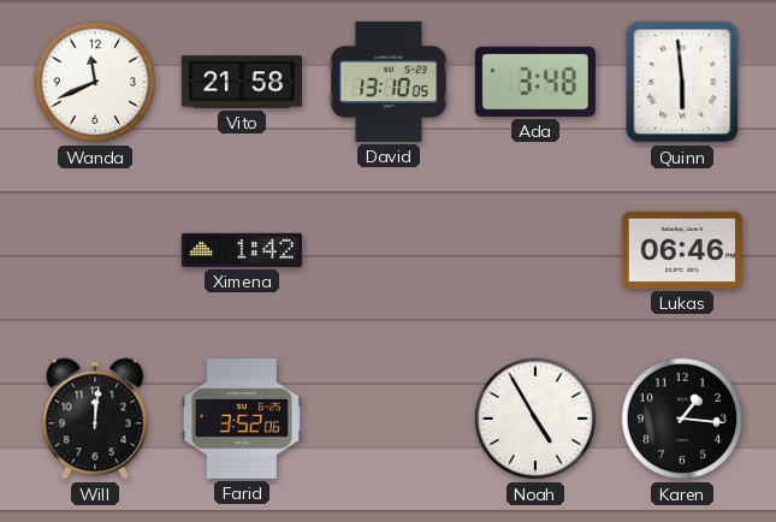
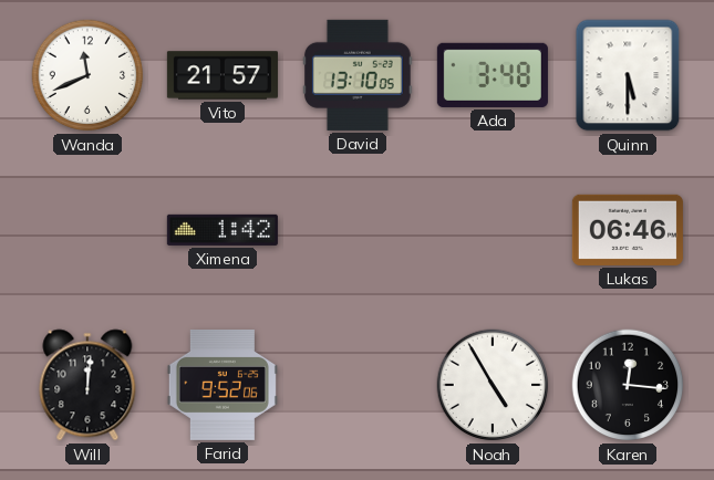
Vito: 21:58 -> 21:57 (223, 75)
Quinn: 5:59 -> 5:30 (628, 75)
Farid: 3:52 -> 9:52 (223, 385)
Karen: 1:16 -> 12:16 (628, 385)
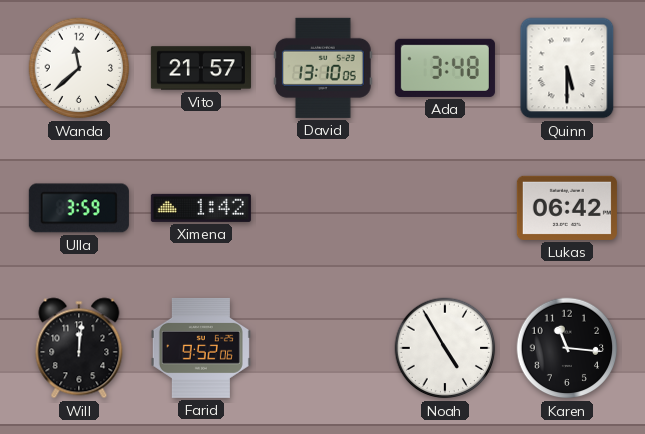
Wanda: 11:41 -> 11:38 (79, 68)
Ulla: none -> 3:59 (79, 208)
Lukas: 06:46 -> 06:42 (567, 208)
Karen: 12:16 -> 11:16 (567, 348)
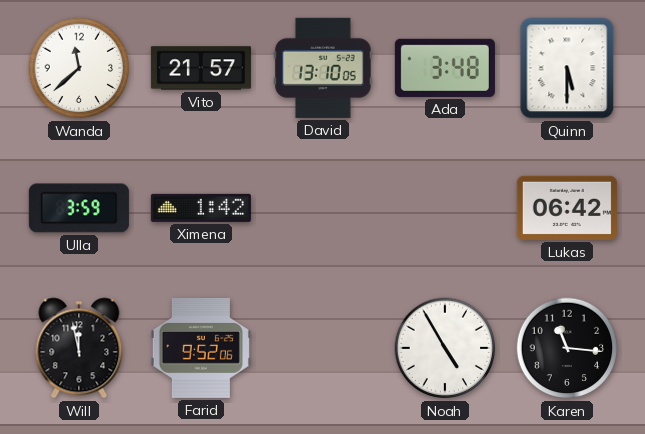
Will: 12:01 -> 11:58 (79, 348)
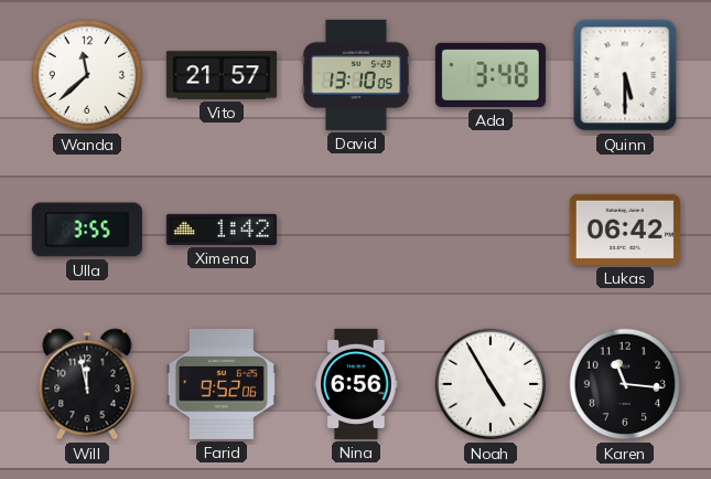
Ulla: 3:59 -> 3:55 (87, 230)
Nina: none -> 6:56 (356, 384)
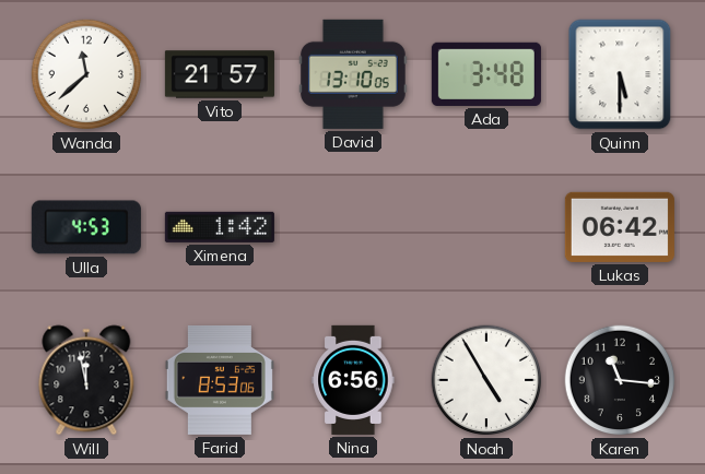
Ulla: 3:55 -> 4:53 (86, 227)
Farid: 9:52 -> 8:53 (220, 380)
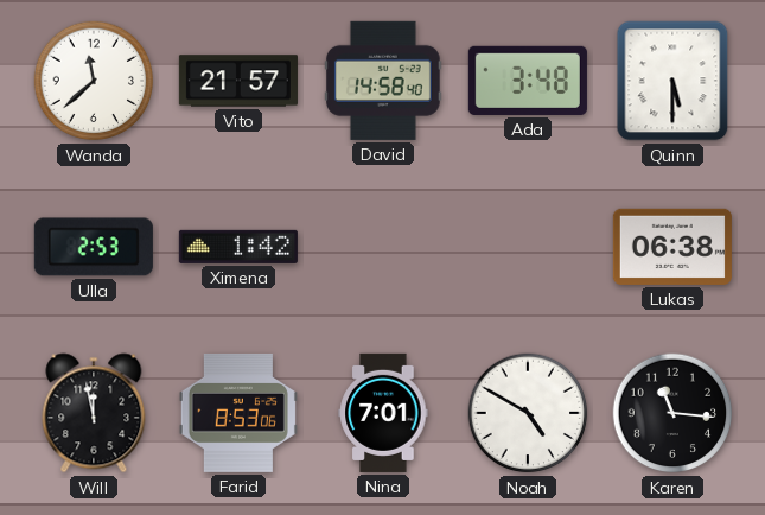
David: 13:10 -> 14:58 (383, 81)
Ulla: 4:53 -> 2:53 (94, 247)
Lukas: 06:42 -> 06:38 (672, 247)
Nina: 6:56 -> 7:01 (383, 413)
Noah: 4:55 -> 4:50 (528, 413)
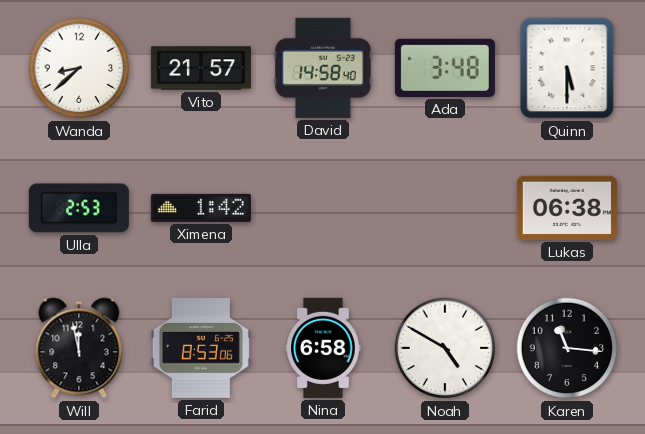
Wanda: 11:38 -> 8:38 (79, 68)
Nina: 7:01 -> 6:58 (323, 348)
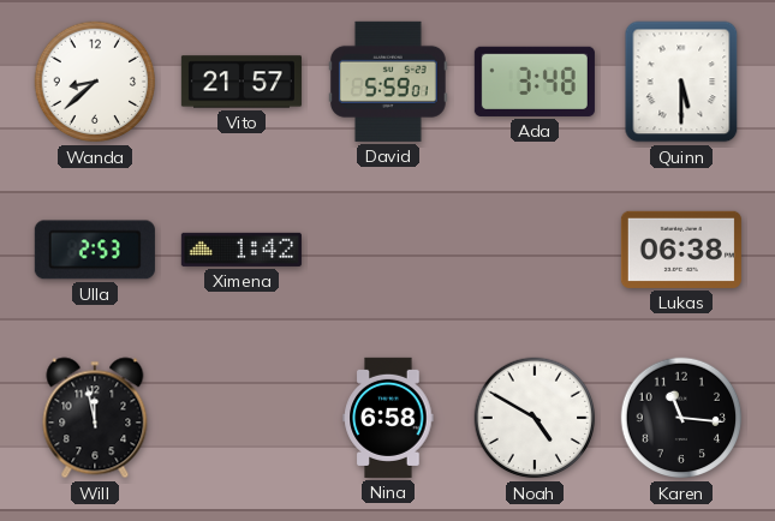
David: 14:58 -> 5:59 (388, 82)
Farid: 8:53 -> none (201, 348)
